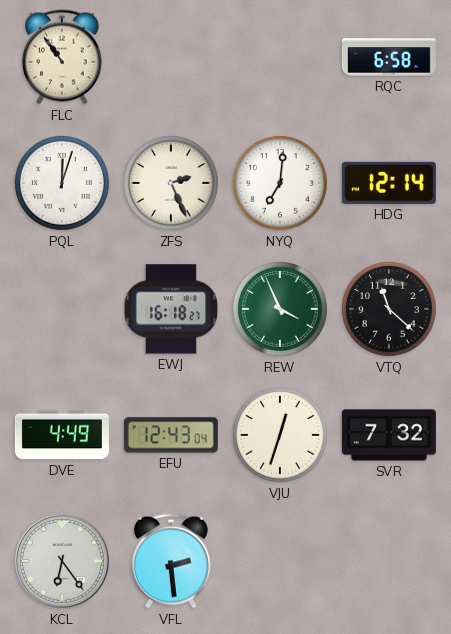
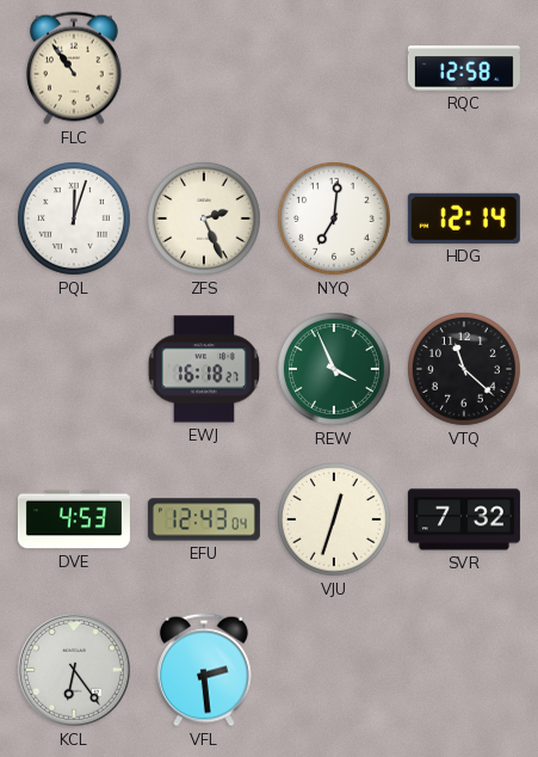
RQC: 6:58 -> 12:58 (464, 68)
DVE: 4:49 -> 4:53 (74, 519)
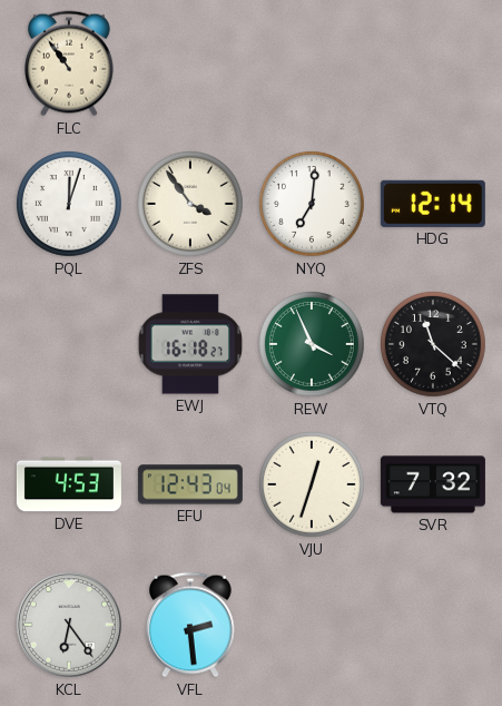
RQC: 12:58 -> none (464, 68)
ZFS: 2:26 -> 3:54 (191, 205)
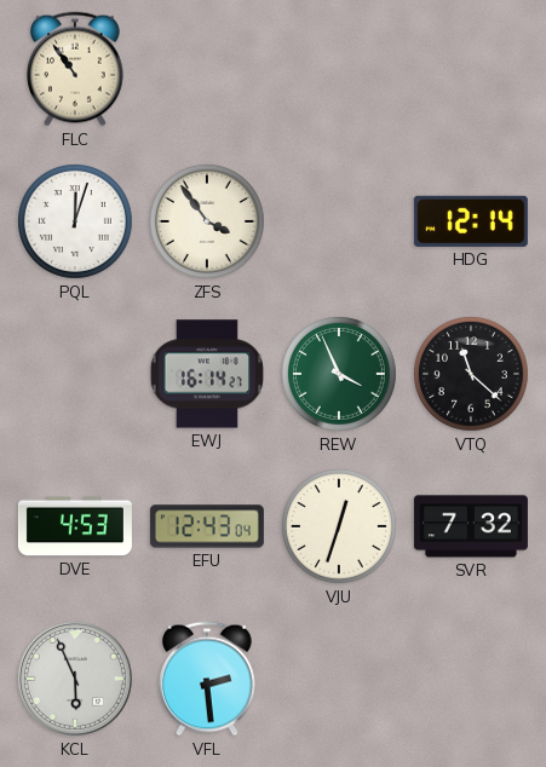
NYQ: 7:01 -> none (313, 205)
EWJ: 16:18 -> 16:14 (206, 374)
KCL: 6:24 -> 5:56 (75, 679)
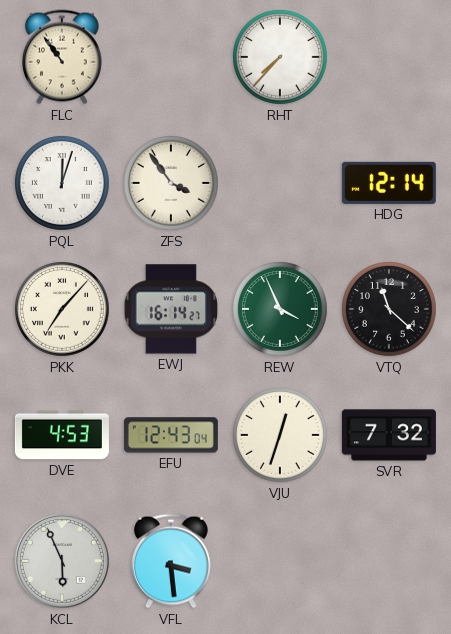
RHT: none -> 7:37 (281, 58)
PKK: none -> 7:07 (63, 310)
VFL: 2:29 -> 3:29 (172, 561)
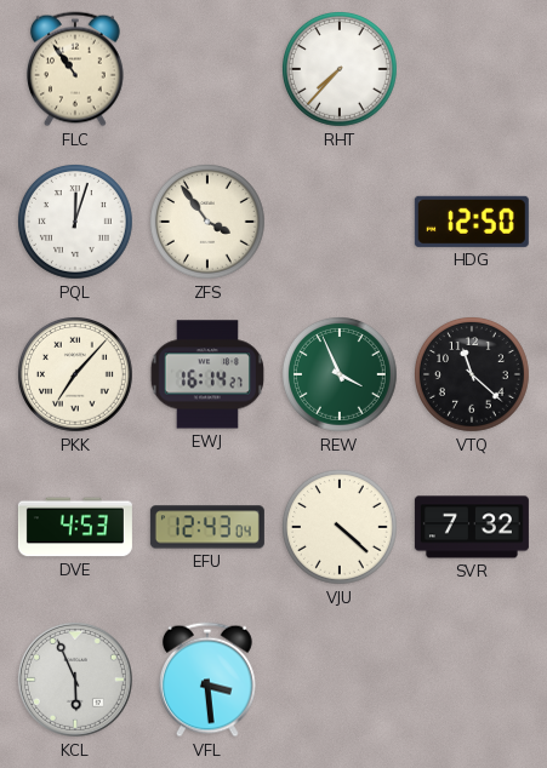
HDG: 12:14 -> 12:50 (472, 222)
VJU: 12:33 -> 4:22 (341, 528)
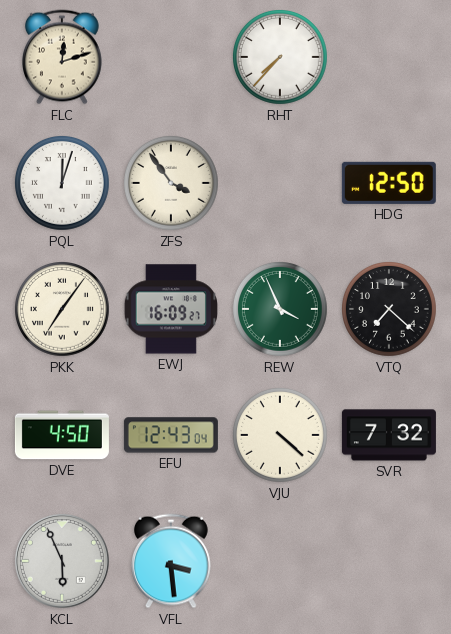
FLC: 10:54 -> 12:12 (63, 57)
PKK: 7:07 -> 7:06 (63, 310)
EWJ: 16:14 -> 16:09 (170, 309)
VTQ: 11:22 -> 7:22 (390, 310)
DVE: 4:53 -> 4:50 (62, 435)
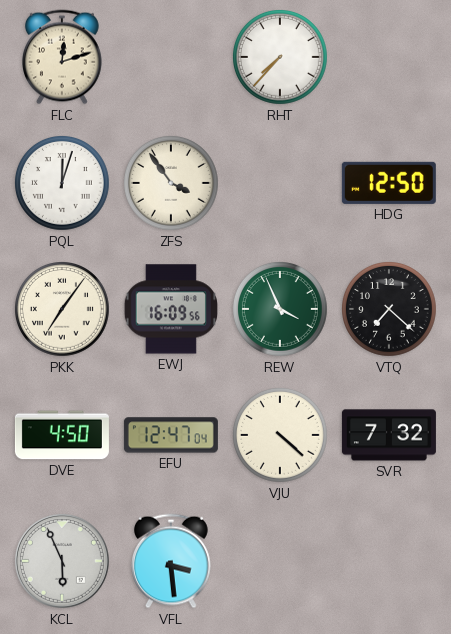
EWJ: 16:09:27 -> 16:09:56 (170, 309)
EFU: 12:43 -> 12:47 (171, 435)
